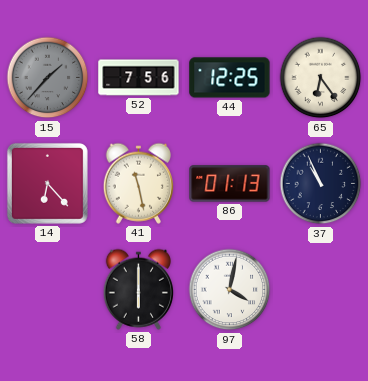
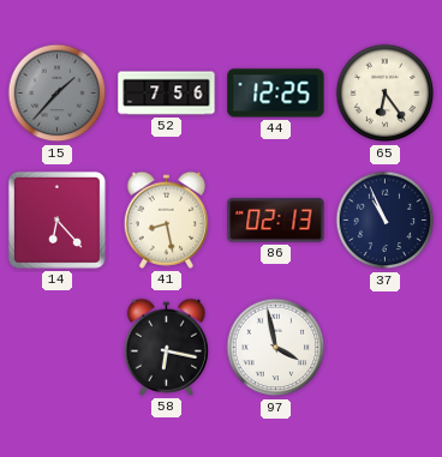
41: 11:28 -> 8:28 (166, 220)
86: 01:13 -> 02:13 (276, 221)
58: 6:00 -> 6:17 (166, 347)
97: 4:02 -> 3:58 (276, 348)
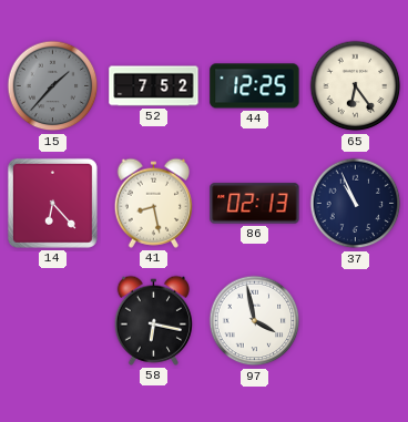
52: 7:56 -> 7:52 (154, 86)
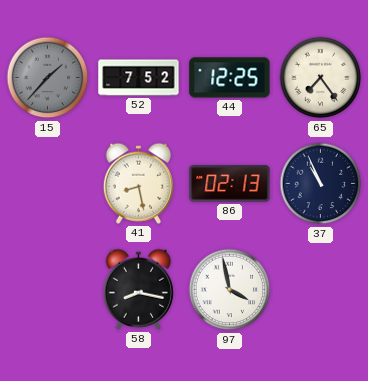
65: 6:24 -> 7:24 (321, 78)
14: 6:23 -> none (52, 203)
58: 6:17 -> 8:17 (138, 289)
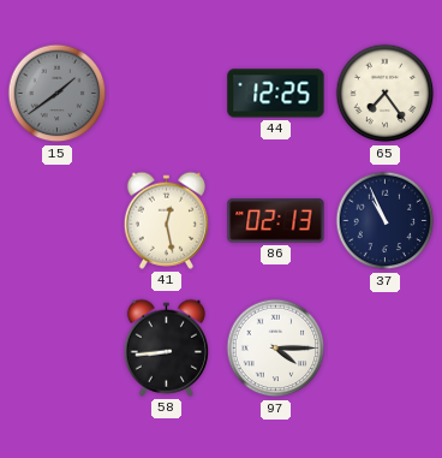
15: 1:37 -> 1:39 (58, 94)
52: 7:52 -> none (139, 78)
41: 8:28 -> 12:28 (166, 220)
58: 8:17 -> 8:44 (166, 347)
97: 3:58 -> 4:15 (276, 349)
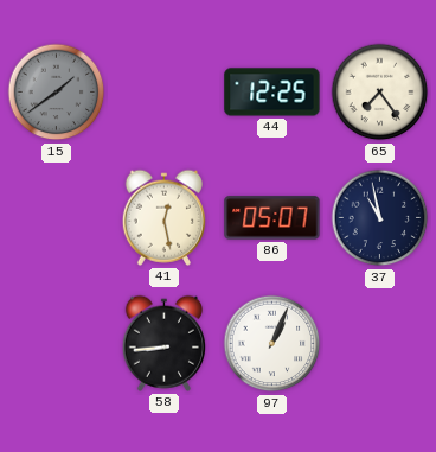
86: 02:13 -> 05:07 (272, 218)
37: 10:56 -> 10:58 (380, 218)
97: 4:15 -> 1:04 (272, 344)
